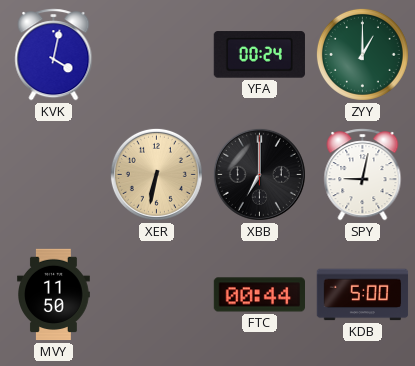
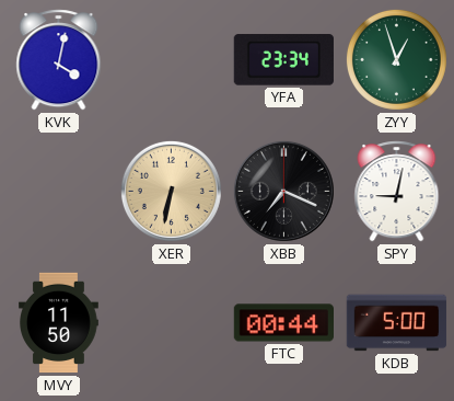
YFA: 00:24 -> 23:34 (283, 60)
ZYY: 1:00 -> 12:57 (396, 59)
XBB: 7:00 -> 7:19 (283, 191)
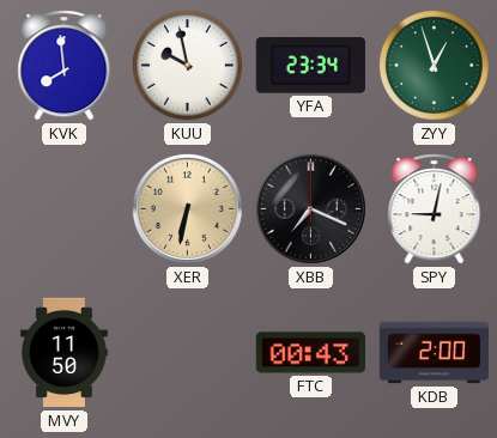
KVK: 4:02 -> 7:59 (65, 66)
KUU: none -> 9:58 (187, 65)
FTC: 00:44 -> 00:43 (311, 353)
KDB: 5:00 -> 2:00 (435, 353)
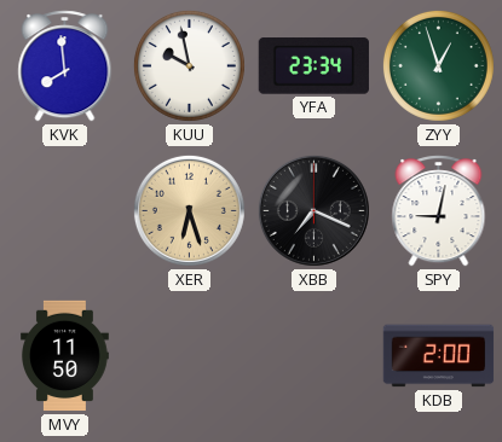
XER: 6:32 -> 6:27 (189, 210)
FTC: 00:43 -> none (311, 353)
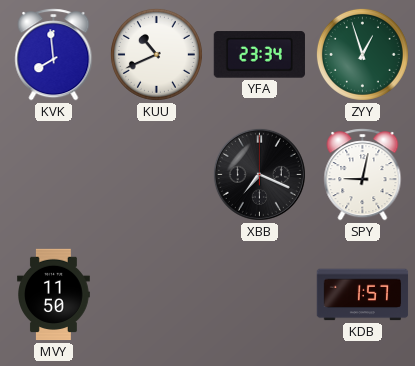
KUU: 9:58 -> 10:41 (156, 54)
XER: 6:27 -> none (189, 210)
KDB: 2:00 -> 1:57 (363, 295)
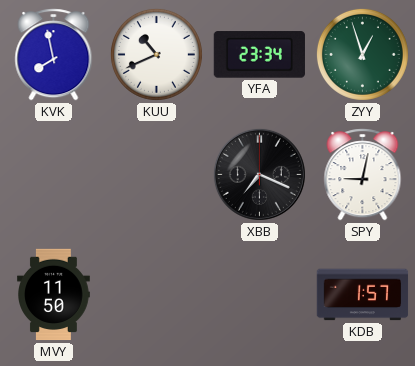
KVK: 7:59 -> 7:58 (54, 55)
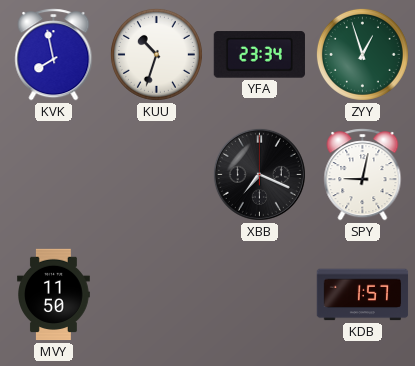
KUU: 10:41 -> 10:33 (156, 54)
